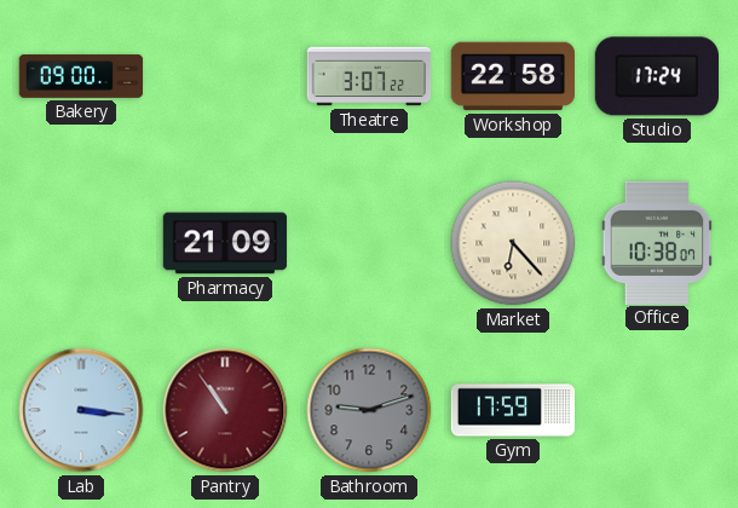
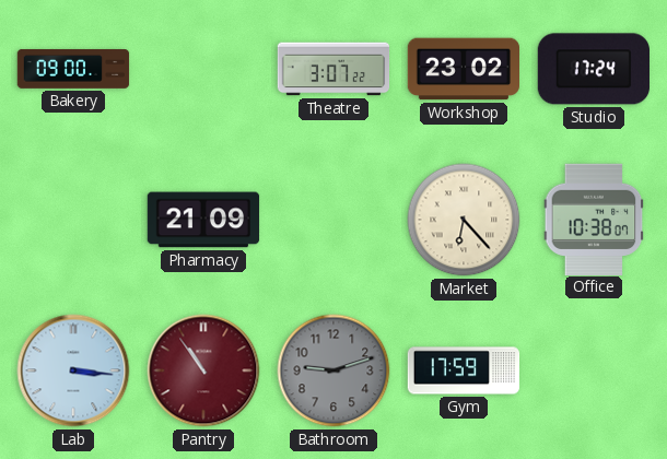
Workshop: 22:58 -> 23:02 (463, 69)
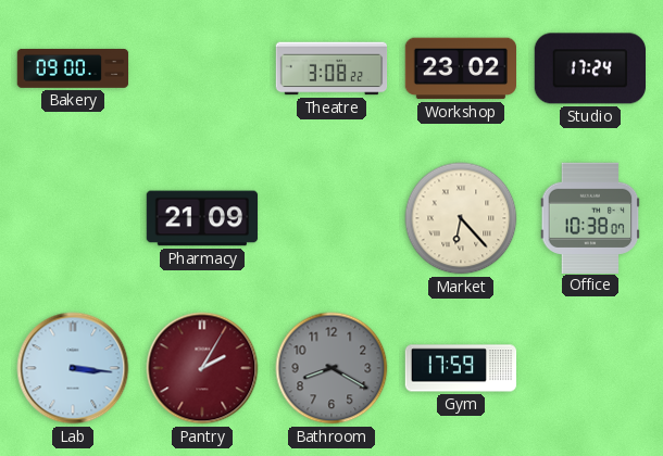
Theatre: 3:07 -> 3:08 (331, 68)
Pantry: 10:54 -> 2:05 (202, 368)
Bathroom: 9:12 -> 8:20 (331, 368)
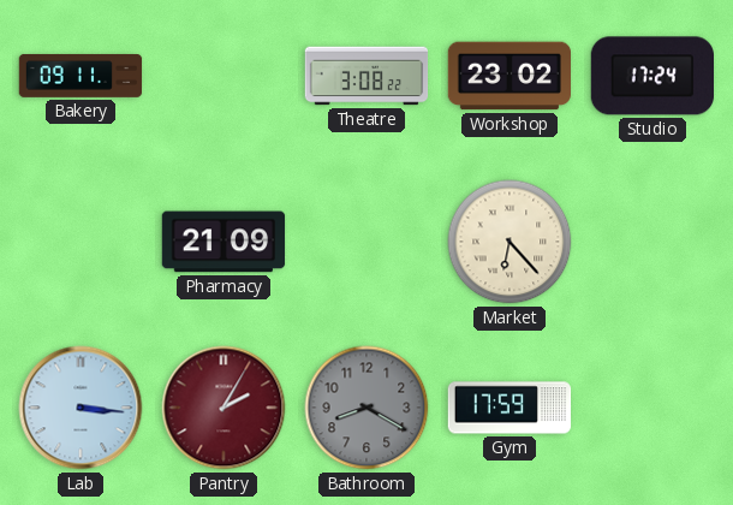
Bakery: 09:00 -> 09:11 (81, 76)
Office: 10:38 -> none (590, 217)
